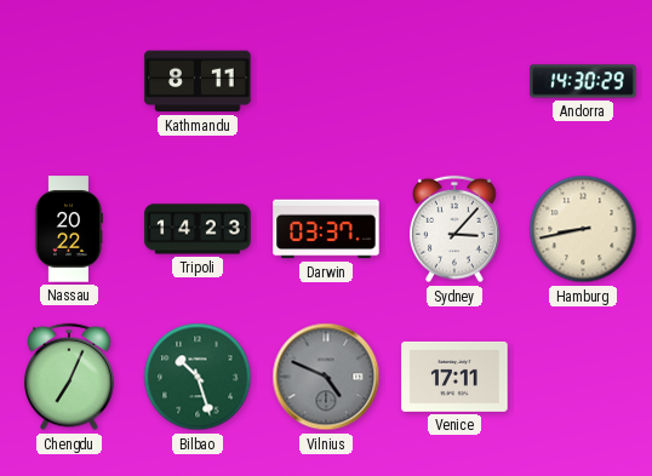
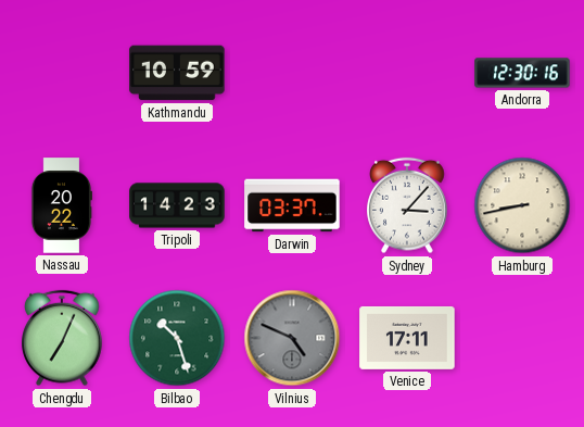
Kathmandu: 8:11 -> 10:59 (177, 73)
Andorra: 14:30 -> 12:30 (522, 73)
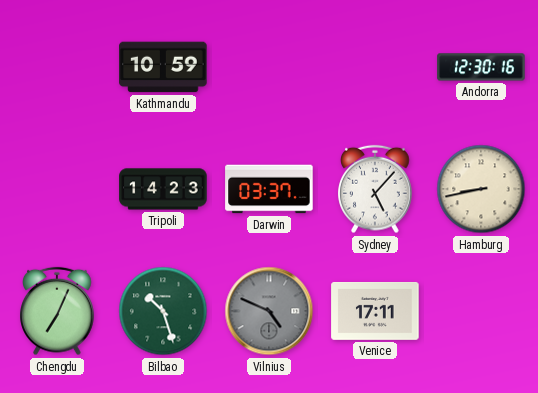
Nassau: 20:22 -> none (61, 205)
Sydney: 3:07 -> 5:07 (375, 189)
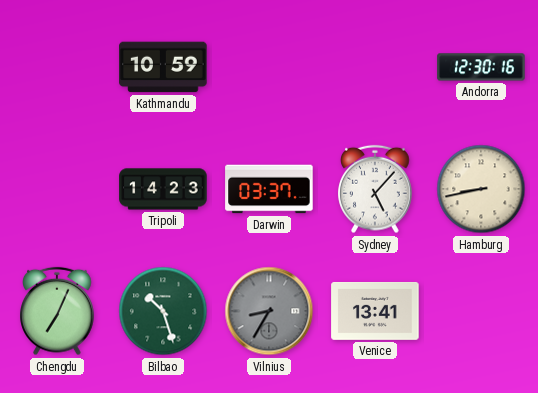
Vilnius: 4:49 -> 8:35 (269, 311)
Venice: 17:11 -> 13:41 (375, 311)
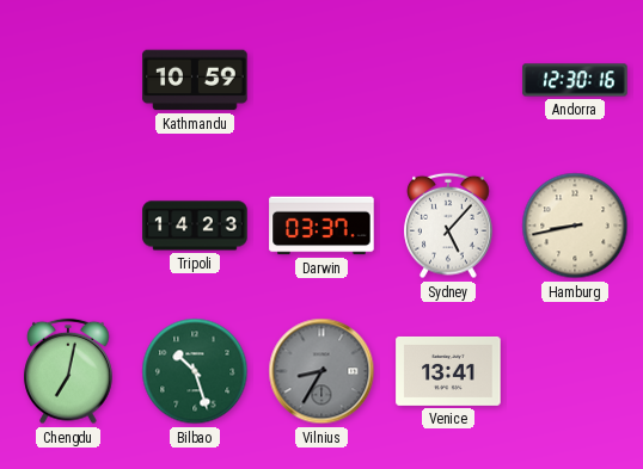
Chengdu: 7:04 -> 7:02 (68, 371)
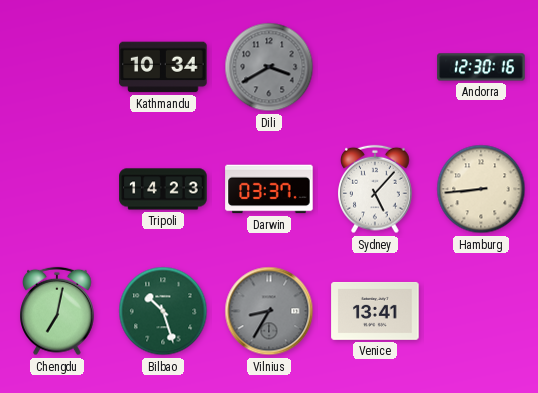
Kathmandu: 10:59 -> 10:34 (163, 67)
Dili: none -> 3:40 (269, 67)
Hamburg: 8:43 -> 8:44 (481, 189)
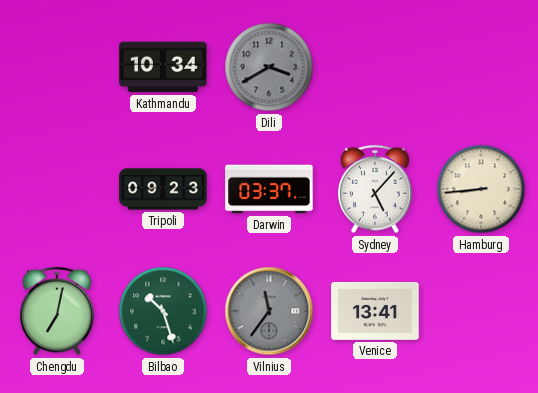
Andorra: 12:30 -> none (481, 67)
Tripoli: 14:23 -> 09:23 (163, 189)
Vilnius: 8:35 -> 11:36 (269, 311)
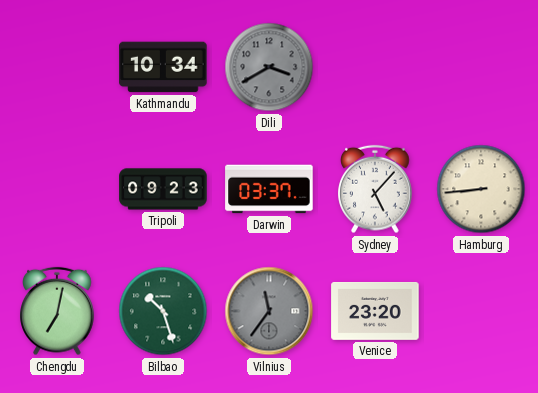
Venice: 13:41 -> 23:20 (375, 311)
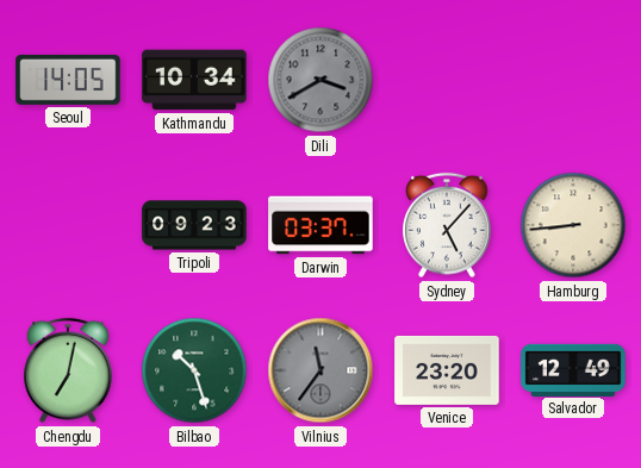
Seoul: none -> 14:05 (68, 80)
Salvador: none -> 12:49 (573, 369)
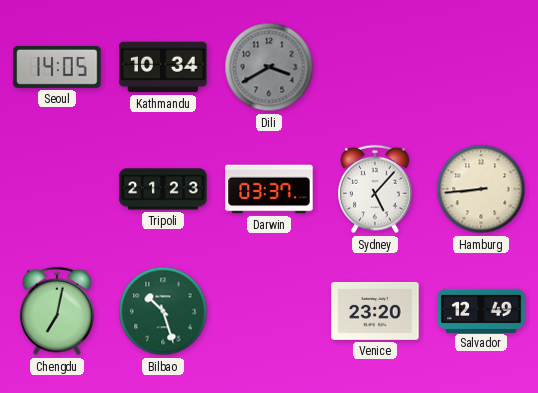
Tripoli: 09:23 -> 21:23 (163, 189)
Vilnius: 11:36 -> none (320, 370)
